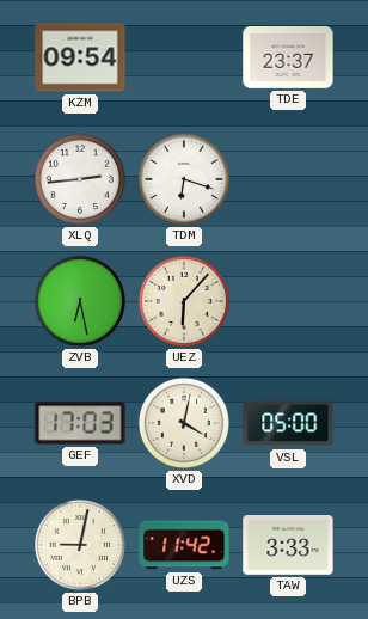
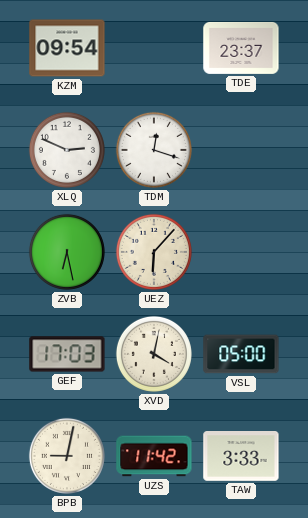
XLQ: 2:44 -> 2:49 (67, 150)
TDM: 6:18 -> 12:18 (154, 150)
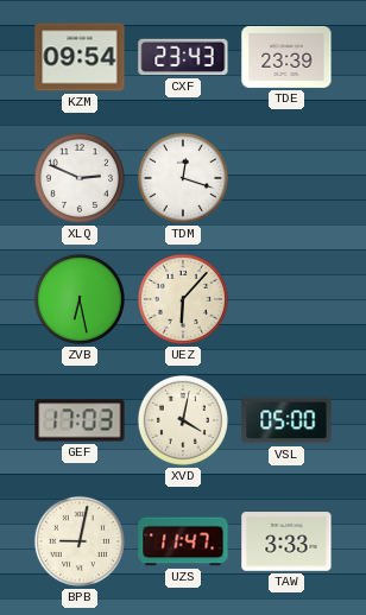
CXF: none -> 23:43 (183, 57)
TDE: 23:37 -> 23:39 (286, 57)
UZS: 11:42 -> 11:47 (183, 541)
